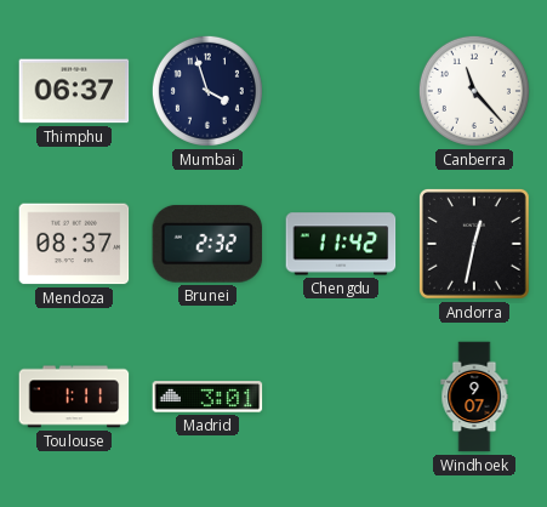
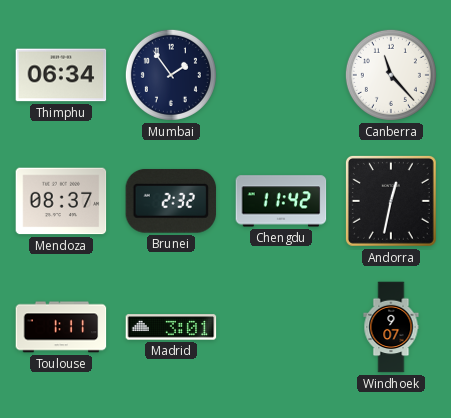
Thimphu: 06:37 -> 06:34 (61, 75)
Mumbai: 3:57 -> 1:54 (171, 75)
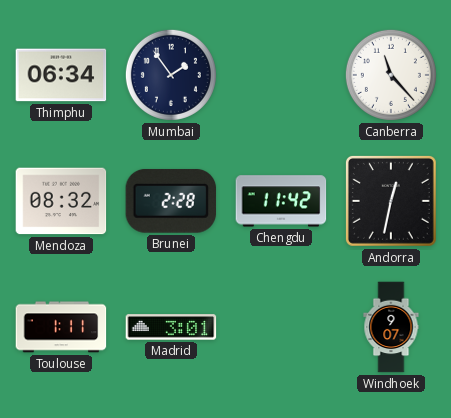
Mendoza: 08:37 -> 08:32 (61, 201)
Brunei: 2:32 -> 2:28 (171, 201)
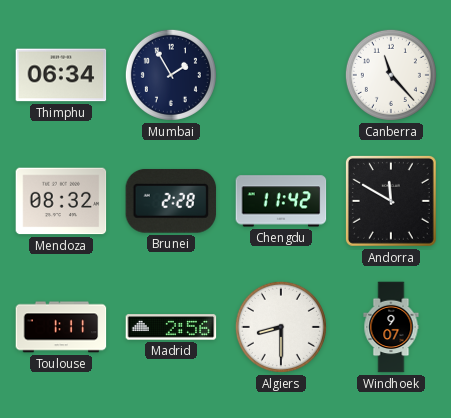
Mumbai: 1:54 -> 1:55 (171, 75)
Andorra: 12:32 -> 11:50 (391, 201)
Madrid: 3:01 -> 2:56 (171, 327)
Algiers: none -> 8:30 (281, 327)
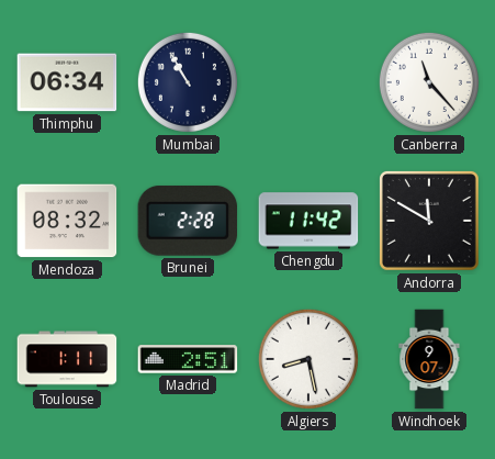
Mumbai: 1:55 -> 10:55 (188, 82)
Madrid: 2:56 -> 2:51 (188, 359)
Algiers: 8:30 -> 8:28 (308, 359)
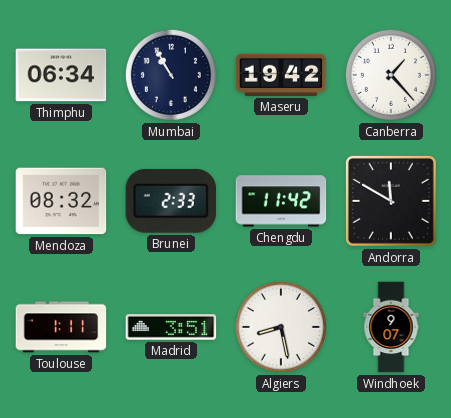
Maseru: none -> 19:42 (281, 75)
Canberra: 11:23 -> 1:23 (391, 75)
Brunei: 2:28 -> 2:33 (171, 201)
Madrid: 2:51 -> 3:51 (171, 327)
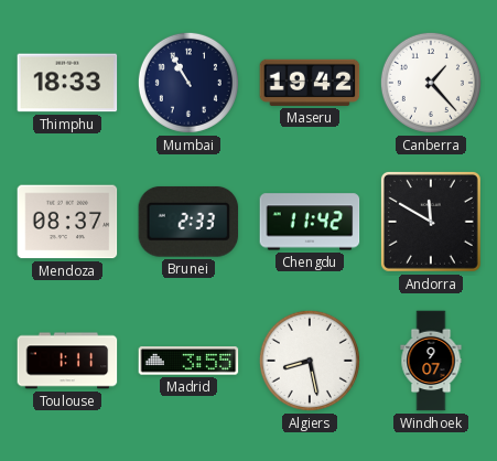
Thimphu: 06:34 -> 18:33 (67, 83)
Mendoza: 08:32 -> 08:37 (67, 222)
Madrid: 3:51 -> 3:55 (188, 361)
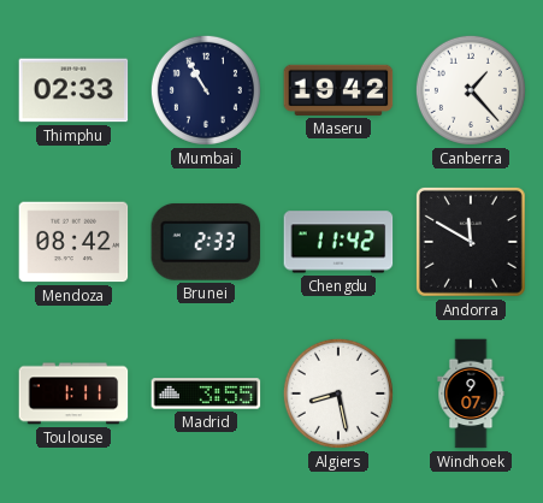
Thimphu: 18:33 -> 02:33 (73, 90)
Mendoza: 08:37 -> 08:42 (73, 242)
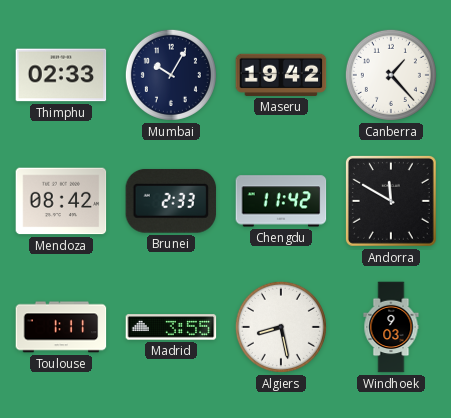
Mumbai: 10:55 -> 10:05 (171, 75)
Windhoek: 9:07 -> 9:03 (391, 327)
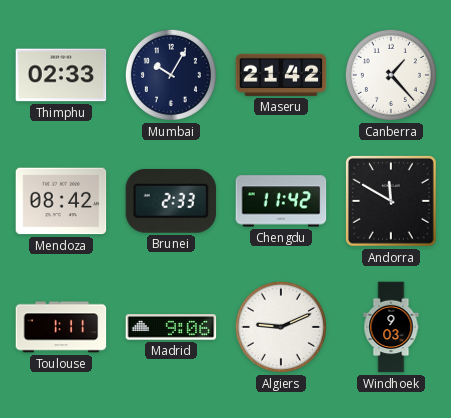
Maseru: 19:42 -> 21:42 (281, 75)
Madrid: 3:55 -> 9:06 (171, 327)
Algiers: 8:28 -> 9:11 (281, 327)
